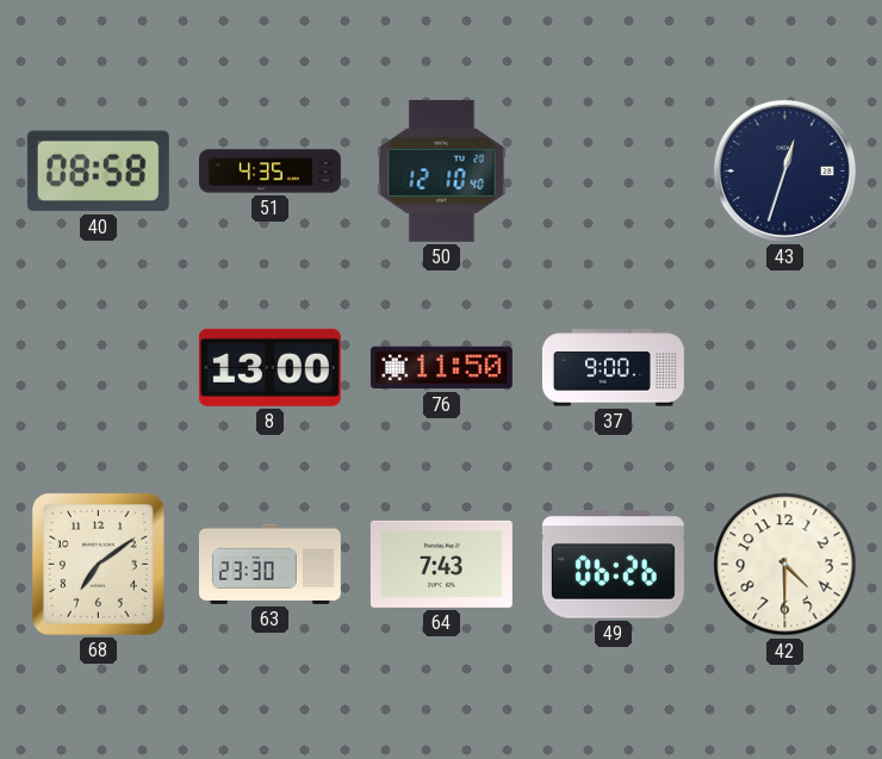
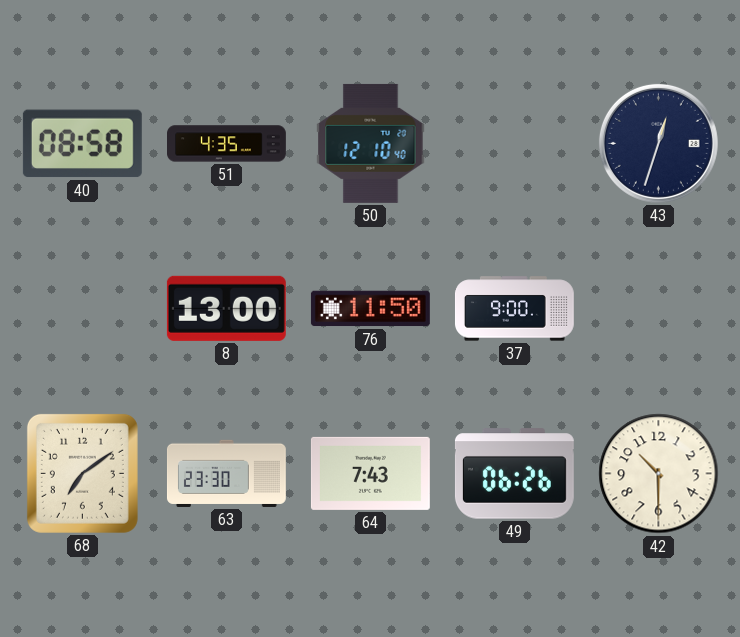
42: 4:30 -> 10:30 (659, 474)
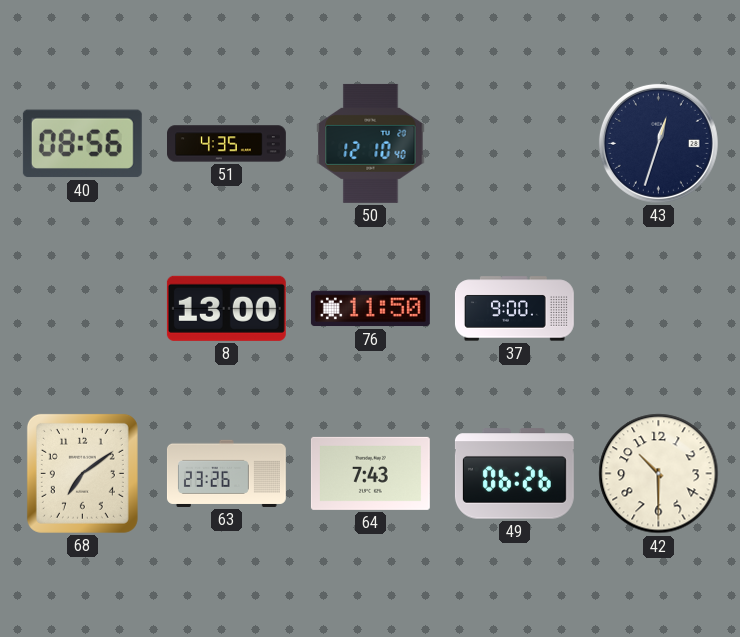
40: 08:58 -> 08:56 (82, 144)
63: 23:30 -> 23:26 (226, 473)
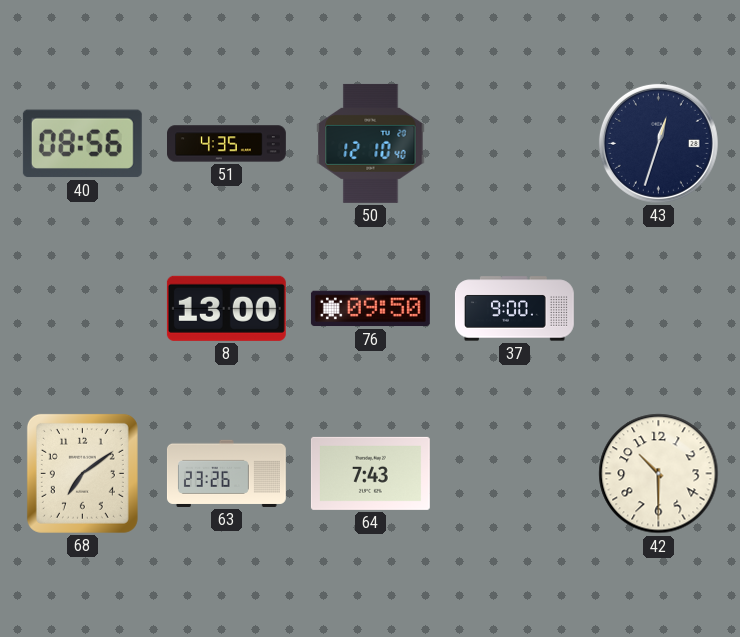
76: 11:50 -> 09:50 (370, 309)
49: 06:26 -> none (514, 474)
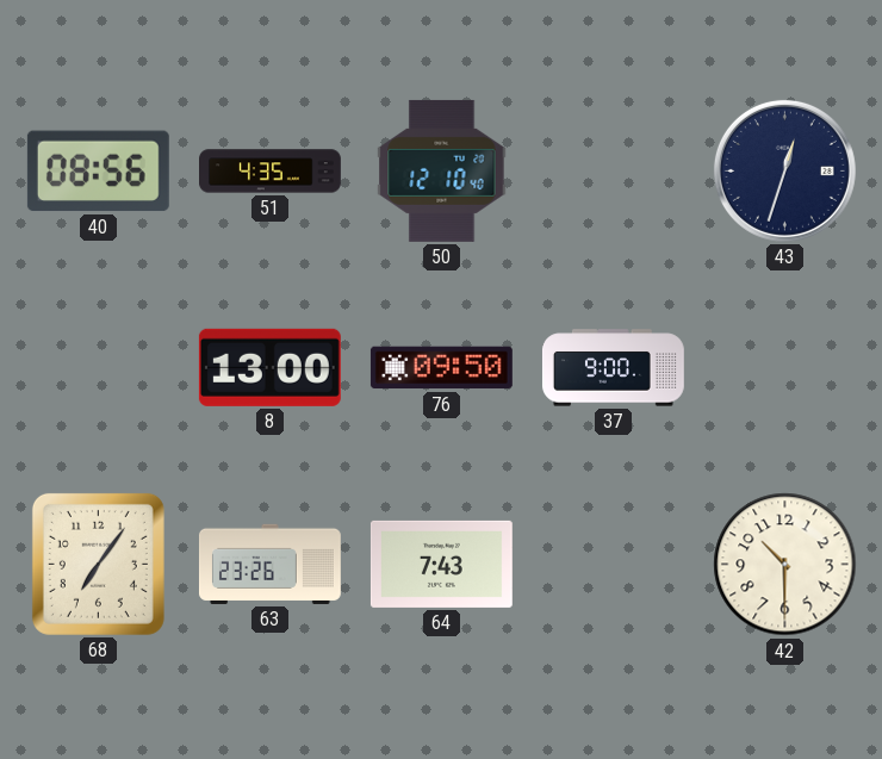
68: 7:09 -> 7:06 (98, 564)
